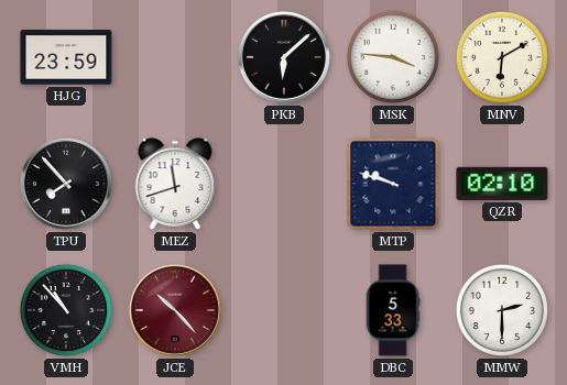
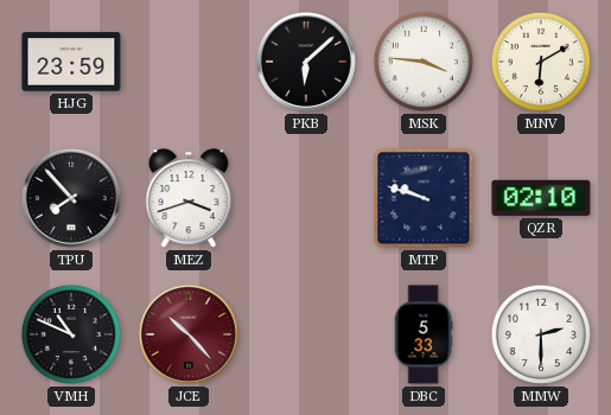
MEZ: 11:42 -> 3:42 (189, 198)
VMH: 10:53 -> 10:49 (71, 334)
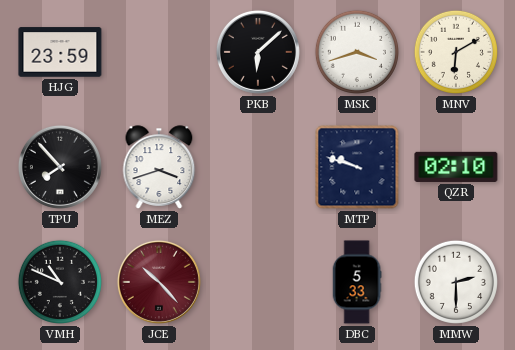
MSK: 3:46 -> 3:42 (357, 52)
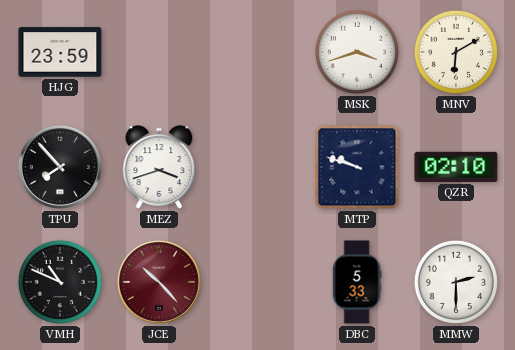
PKB: 6:08 -> none (258, 52)
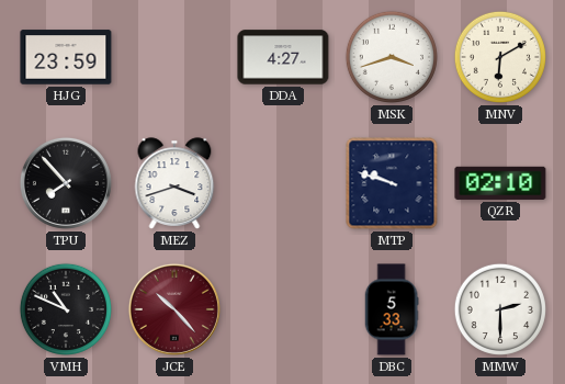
DDA: none -> 4:27 (283, 57)
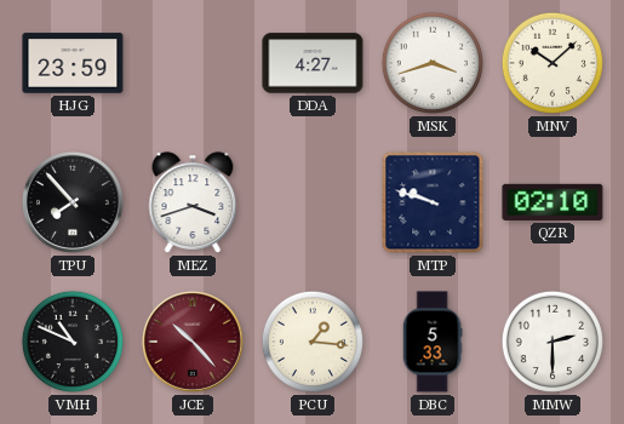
MNV: 6:10 -> 10:08 (553, 63)
PCU: none -> 1:16 (313, 342)
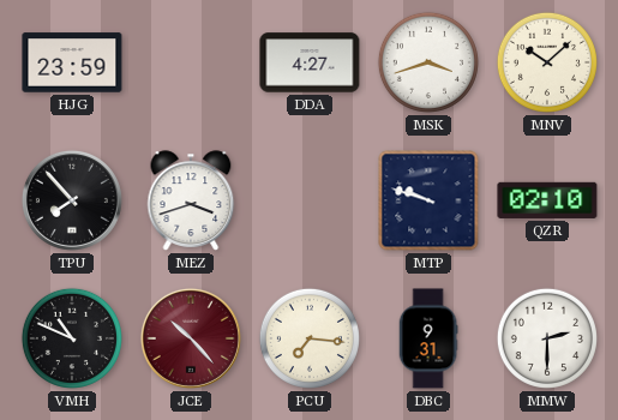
PCU: 1:16 -> 7:16 (310, 338)
DBC: 5:33 -> 9:31 (428, 338)
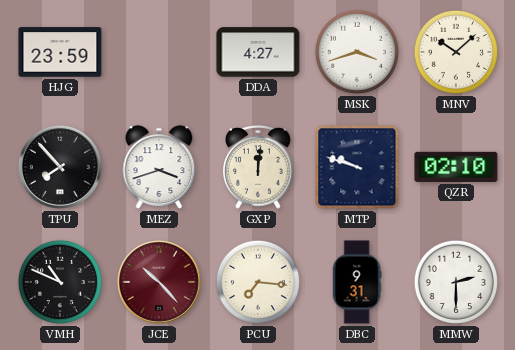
GXP: none -> 12:01 (258, 167)
